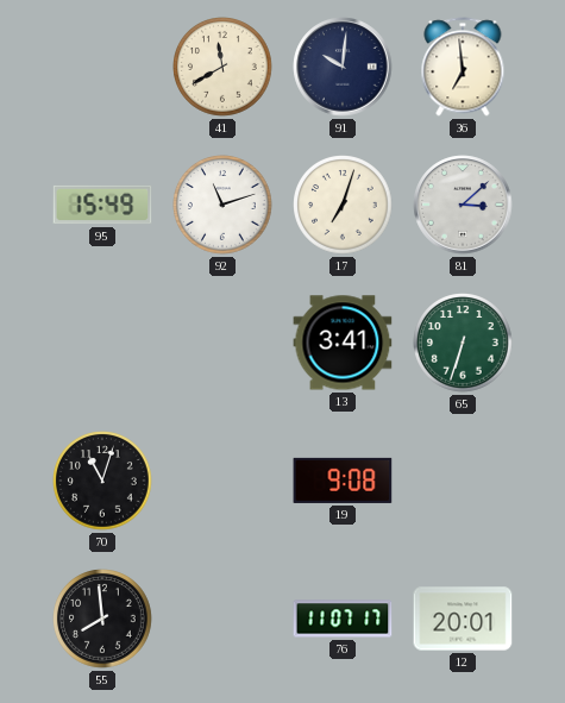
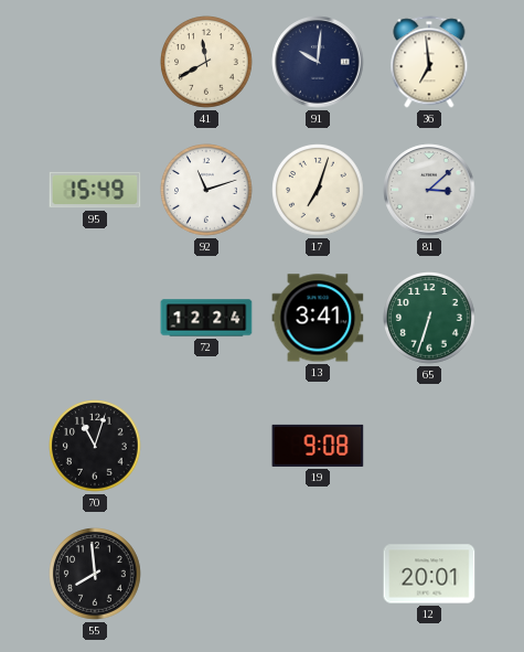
72: none -> 12:24 (206, 318)
76: 11:07 -> none (343, 619)
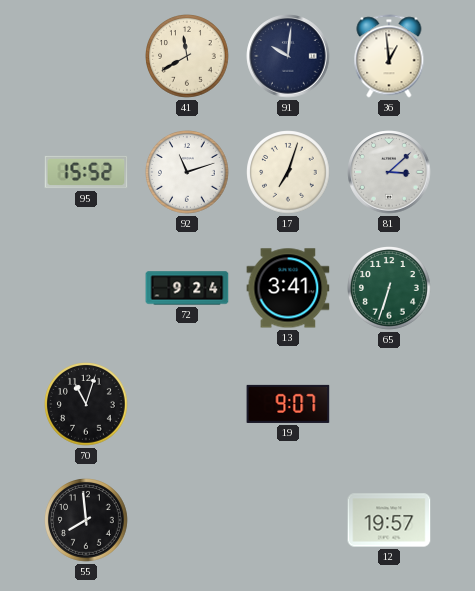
36: 6:59 -> 12:59 (389, 56)
95: 15:49 -> 15:52 (86, 172)
72: 12:24 -> 9:24 (187, 288)
19: 9:08 -> 9:07 (288, 404)
12: 20:01 -> 19:57 (389, 520)
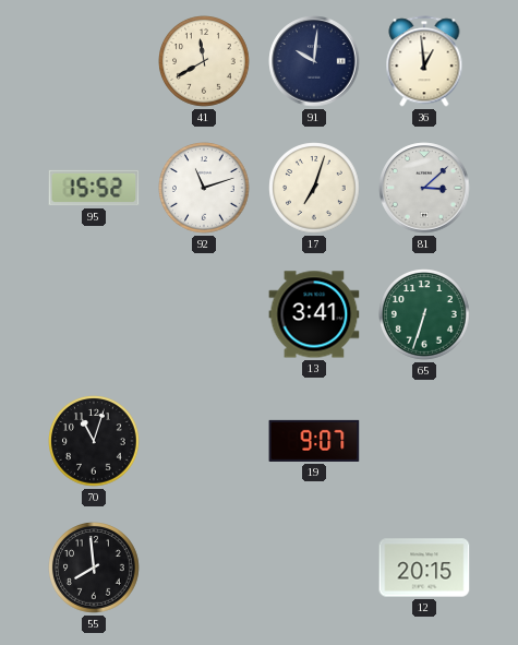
72: 9:24 -> none (187, 288)
12: 19:57 -> 20:15 (424, 568)
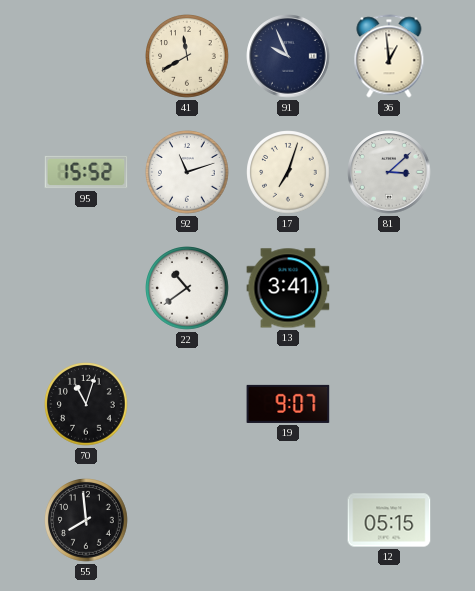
91: 10:01 -> 9:56 (288, 56)
22: none -> 10:39 (187, 288)
65: 6:33 -> none (424, 314)
12: 20:15 -> 05:15 (389, 520)
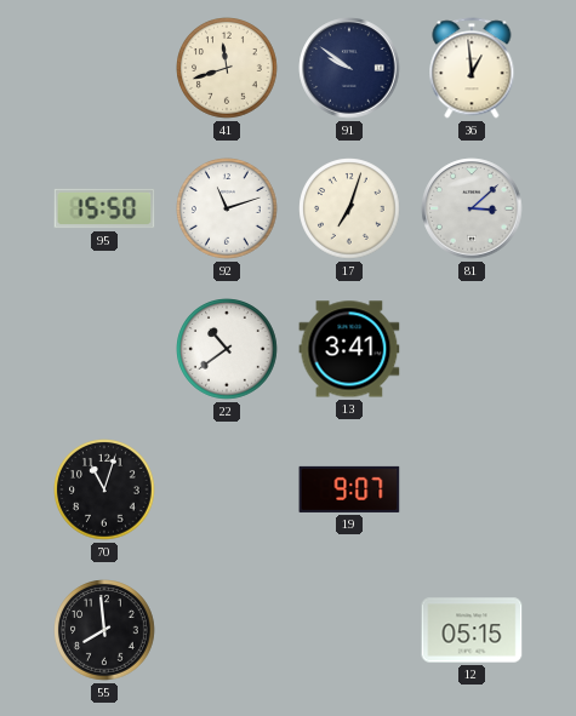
41: 11:40 -> 11:42 (227, 68)
91: 9:56 -> 9:51 (349, 68)
95: 15:52 -> 15:50 (104, 208)
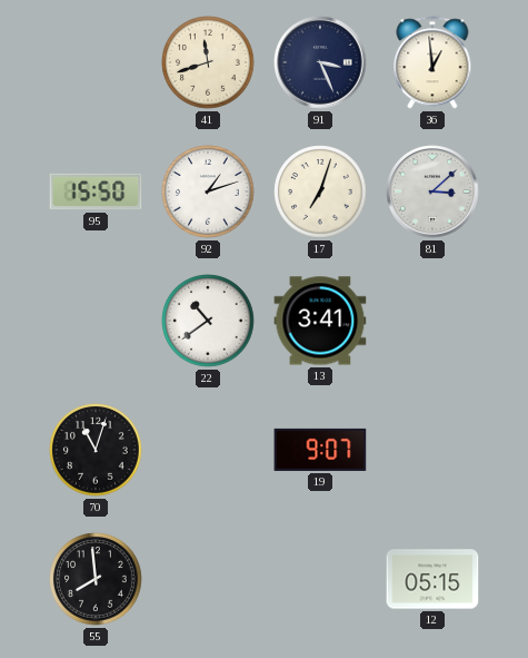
91: 9:51 -> 3:26 (320, 62)
92: 11:12 -> 1:12 (208, 191)
